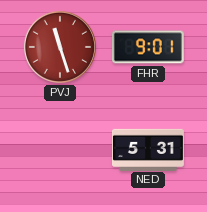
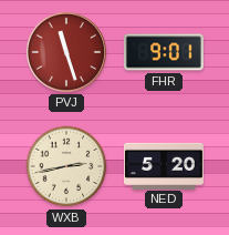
WXB: none -> 2:43 (66, 166)
NED: 5:31 -> 5:20 (164, 165)
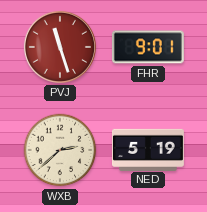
WXB: 2:43 -> 2:38 (60, 150)
NED: 5:20 -> 5:19 (148, 149)
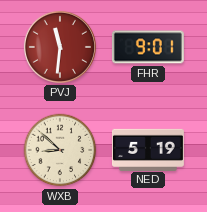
PVJ: 11:27 -> 11:31 (60, 47)
WXB: 2:38 -> 8:52 (60, 150)
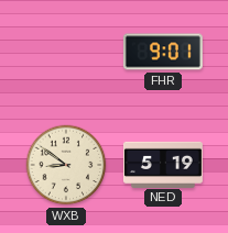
PVJ: 11:31 -> none (60, 47)
WXB: 8:52 -> 8:51 (66, 165)
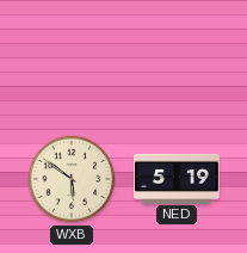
FHR: 9:01 -> none (163, 52)
WXB: 8:51 -> 5:51 (72, 179)
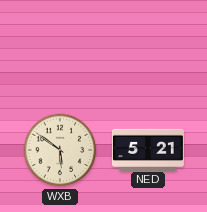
NED: 5:19 -> 5:21 (148, 149)
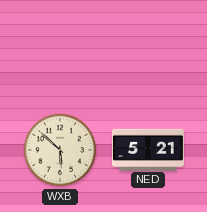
WXB: 5:51 -> 5:52 (60, 150)
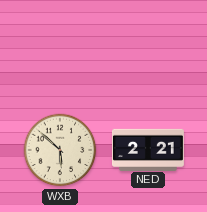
NED: 5:21 -> 2:21 (148, 149)
